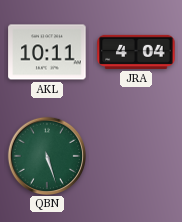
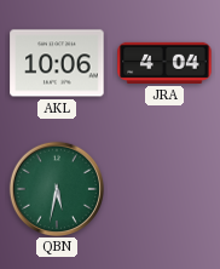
AKL: 10:11 -> 10:06 (57, 63)
QBN: 5:27 -> 5:32 (56, 188)
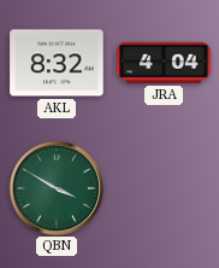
AKL: 10:06 -> 8:32 (57, 63)
QBN: 5:32 -> 3:50 (55, 187)
